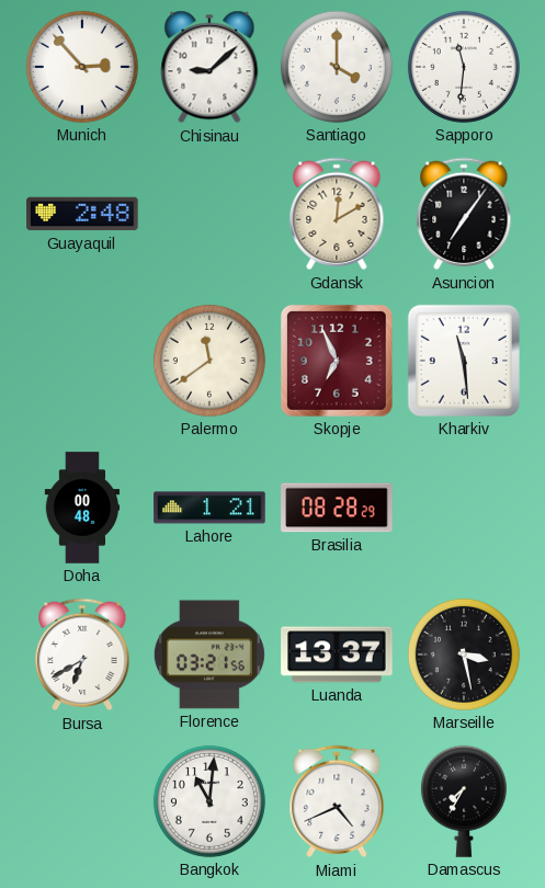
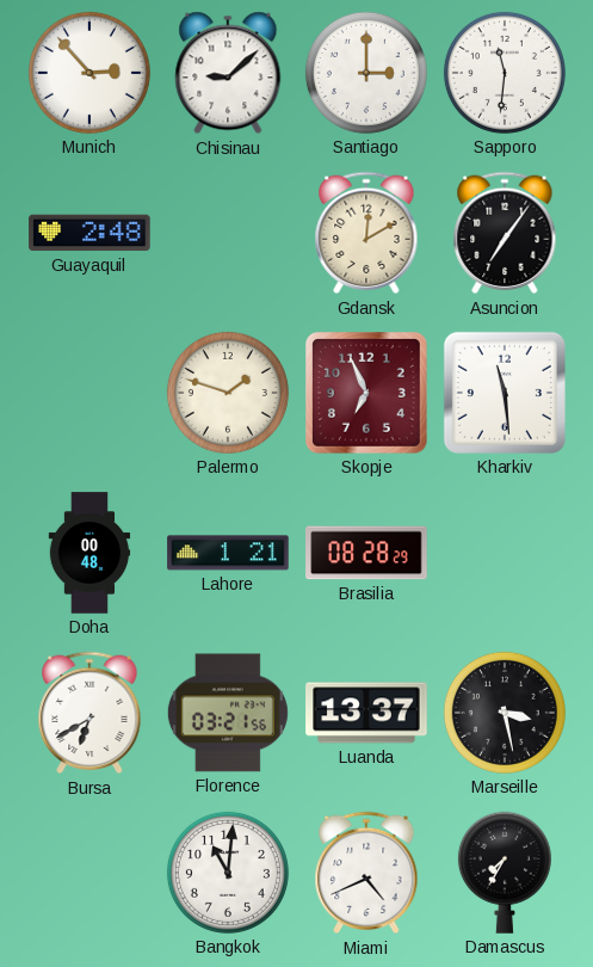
Santiago: 4:00 -> 3:00 (366, 73)
Palermo: 11:39 -> 1:48 (228, 393)
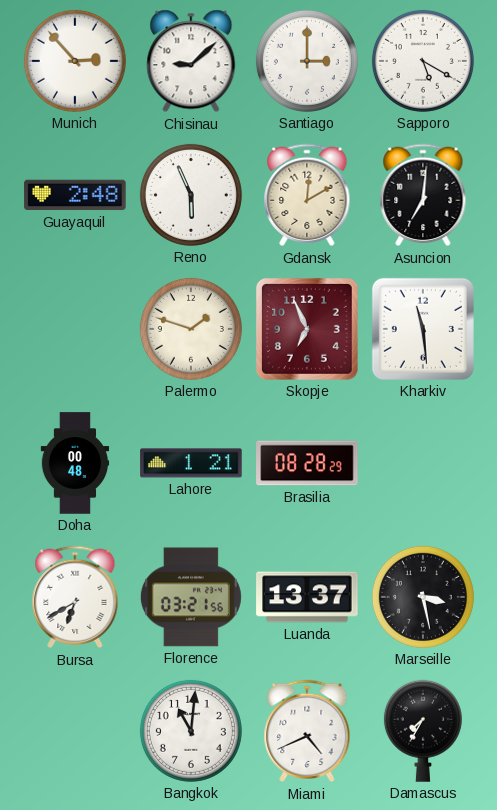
Sapporo: 11:31 -> 5:20 (423, 61)
Reno: none -> 5:56 (191, 195)
Asuncion: 7:06 -> 7:01 (423, 195)
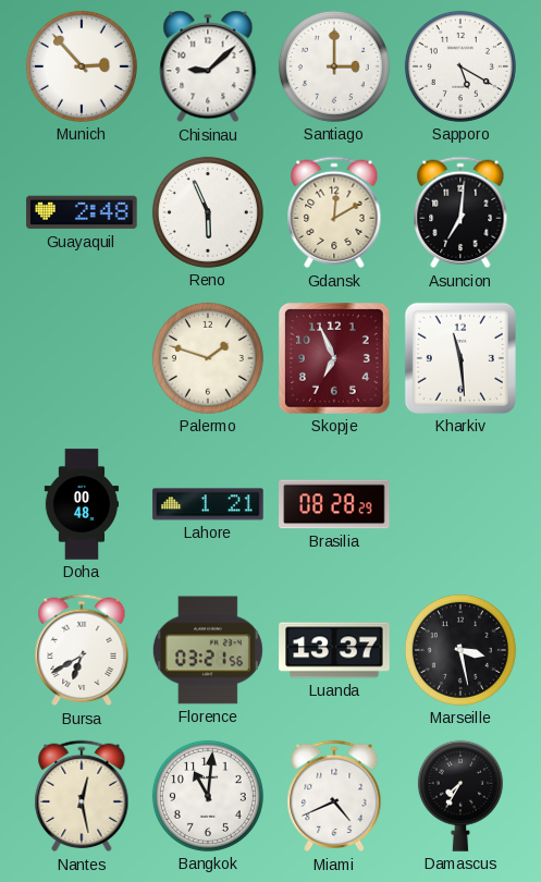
Nantes: none -> 12:28 (82, 796)
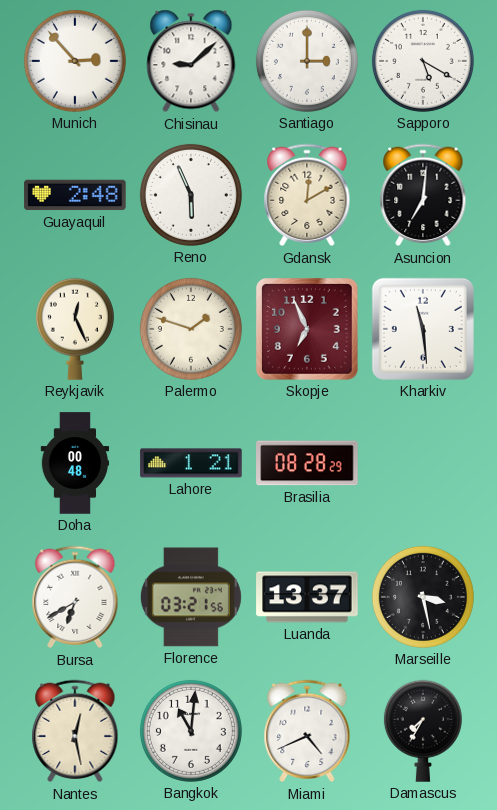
Reykjavik: none -> 12:26 (75, 329)
